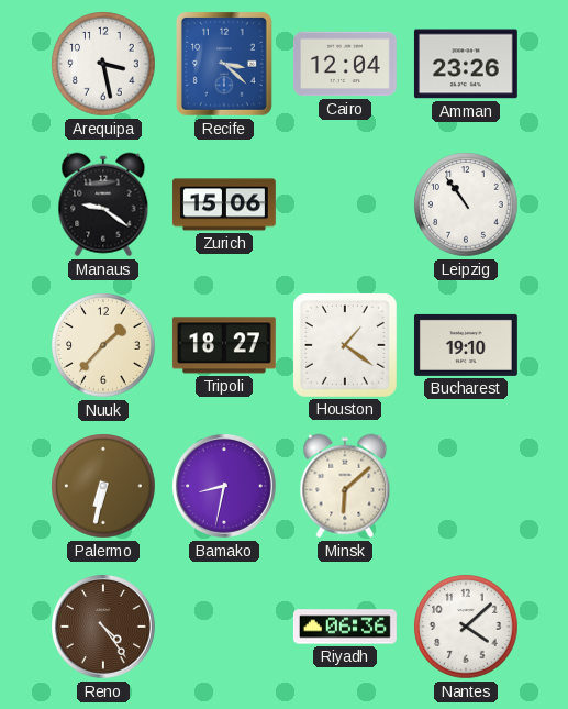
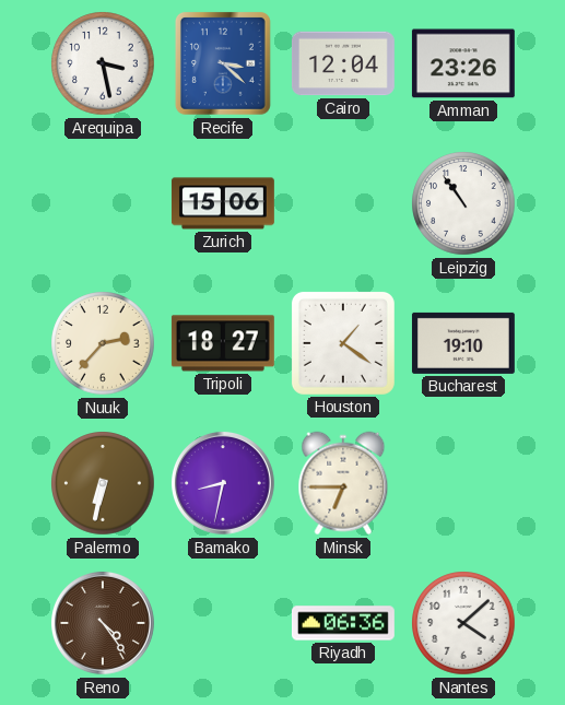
Manaus: 9:21 -> none (103, 204)
Nuuk: 1:37 -> 2:37 (103, 343)
Minsk: 6:08 -> 6:45 (343, 483)
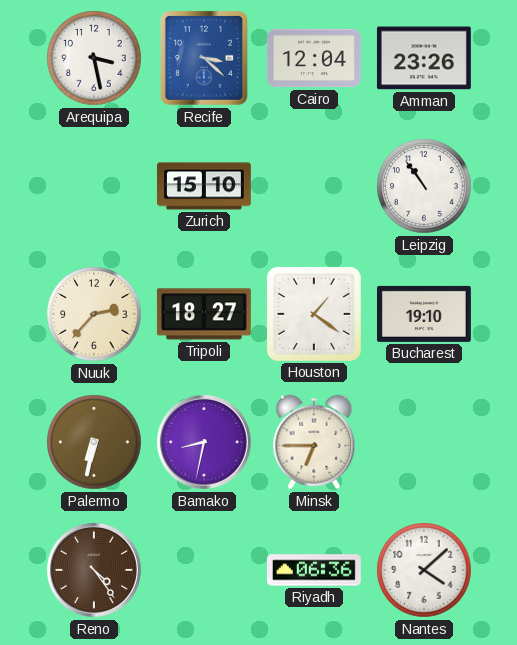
Zurich: 15:06 -> 15:10 (204, 186)
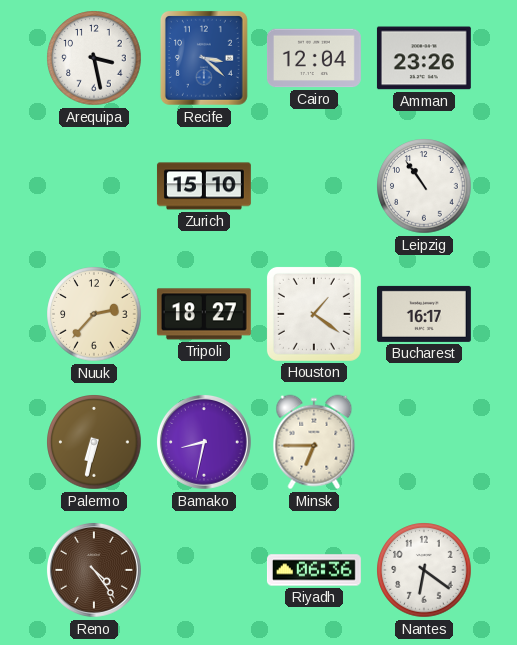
Bucharest: 19:10 -> 16:17 (424, 314)
Nantes: 4:08 -> 6:21 (424, 570)
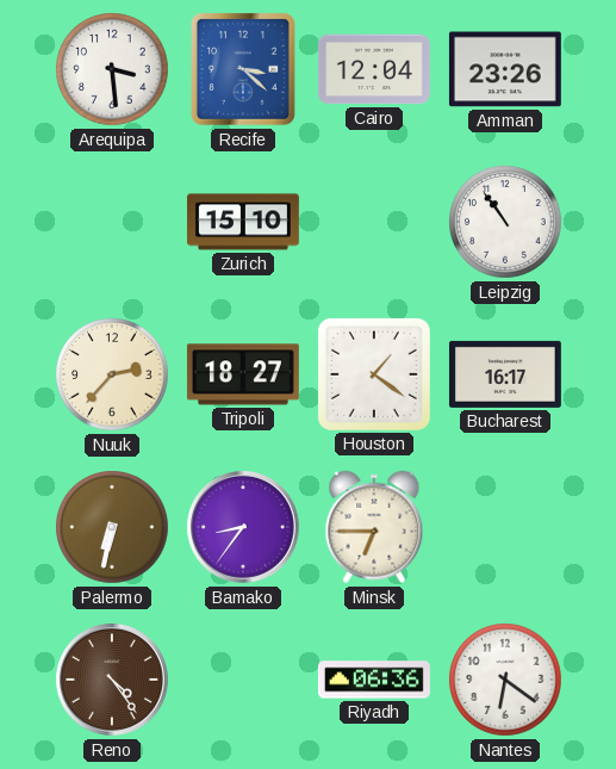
Arequipa: 3:28 -> 3:29 (112, 69)
Bamako: 8:32 -> 8:36 (243, 527)
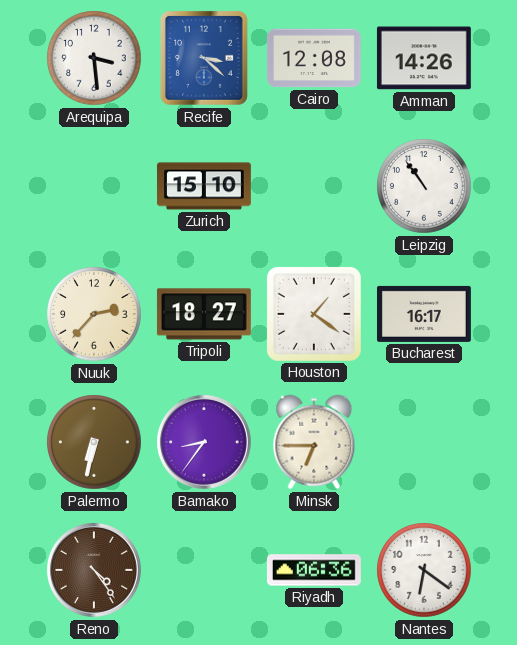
Cairo: 12:04 -> 12:08 (314, 58)
Amman: 23:26 -> 14:26 (424, 58)
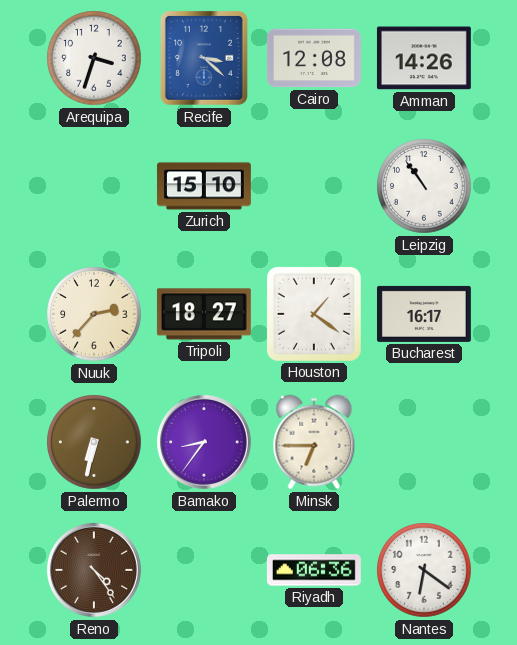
Arequipa: 3:29 -> 3:33 (94, 58)
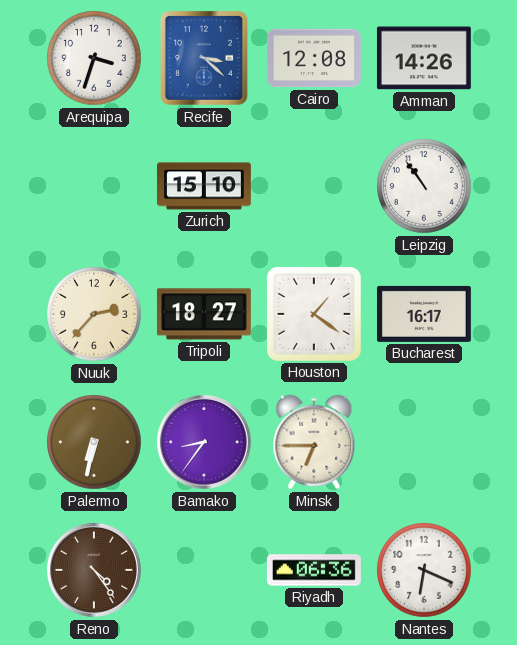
Nantes: 6:21 -> 6:19 (424, 570)
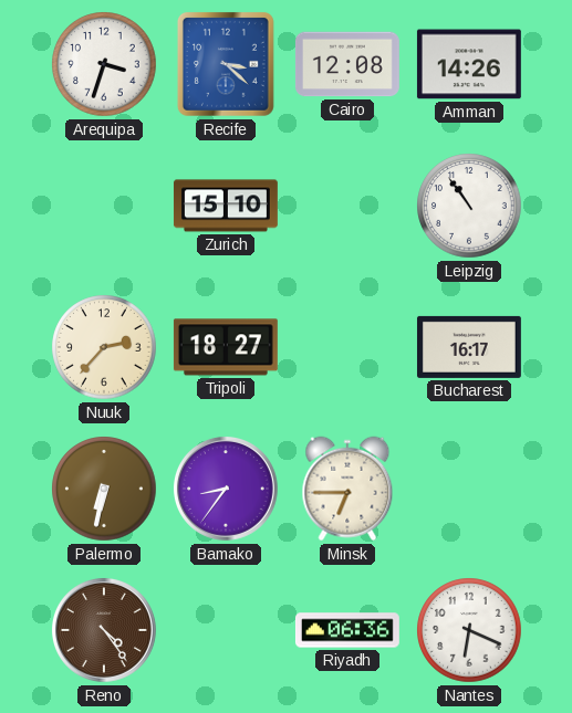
Houston: 1:21 -> none (314, 314)
